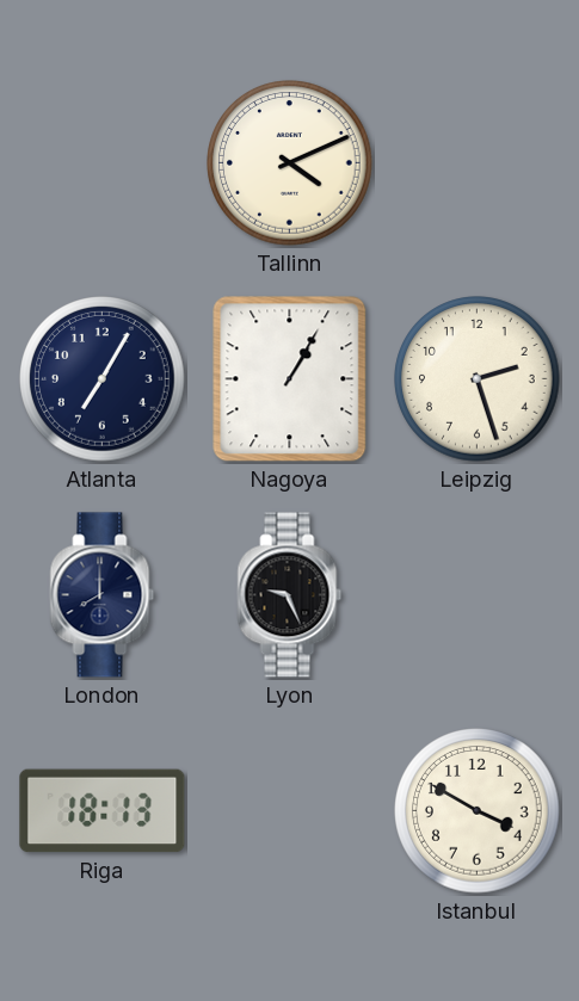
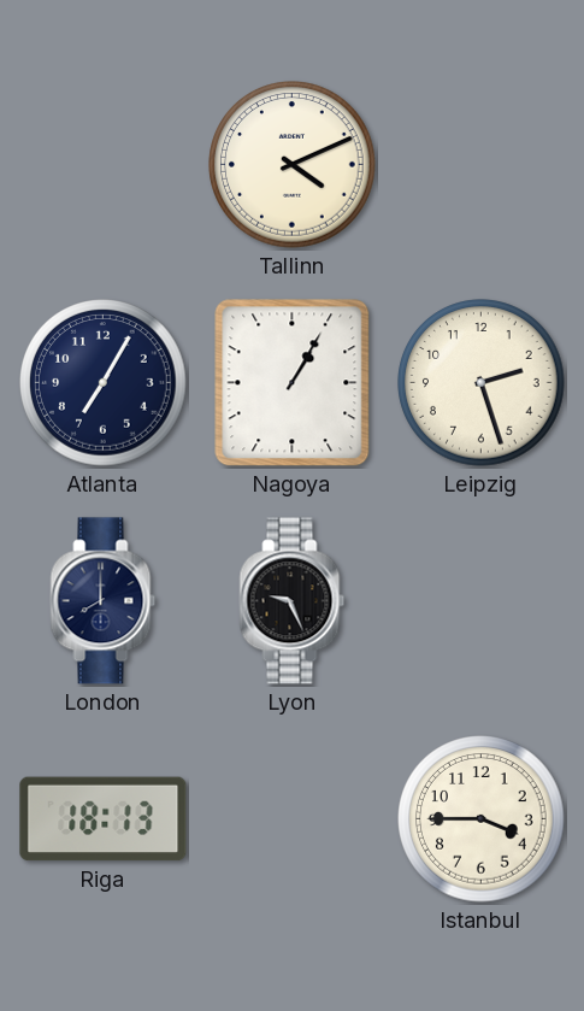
Istanbul: 3:50 -> 3:45 (482, 819)
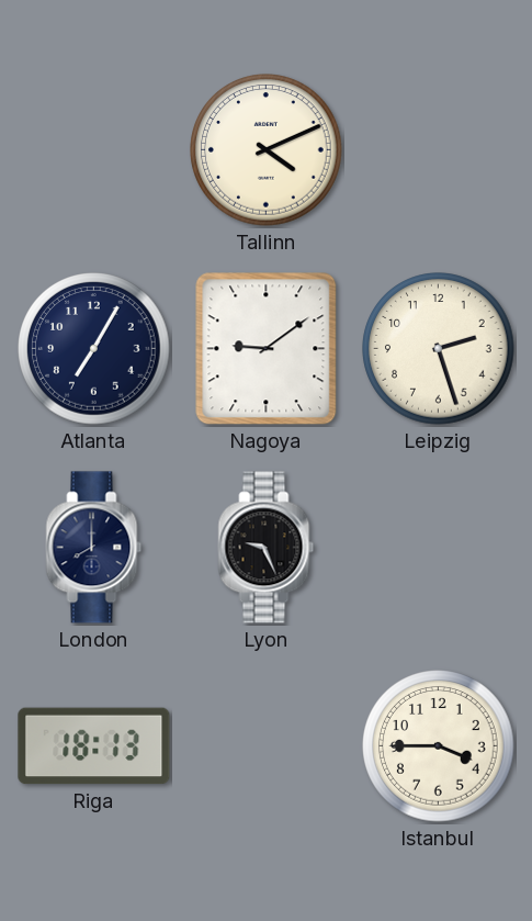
Nagoya: 1:05 -> 9:09 (267, 349)
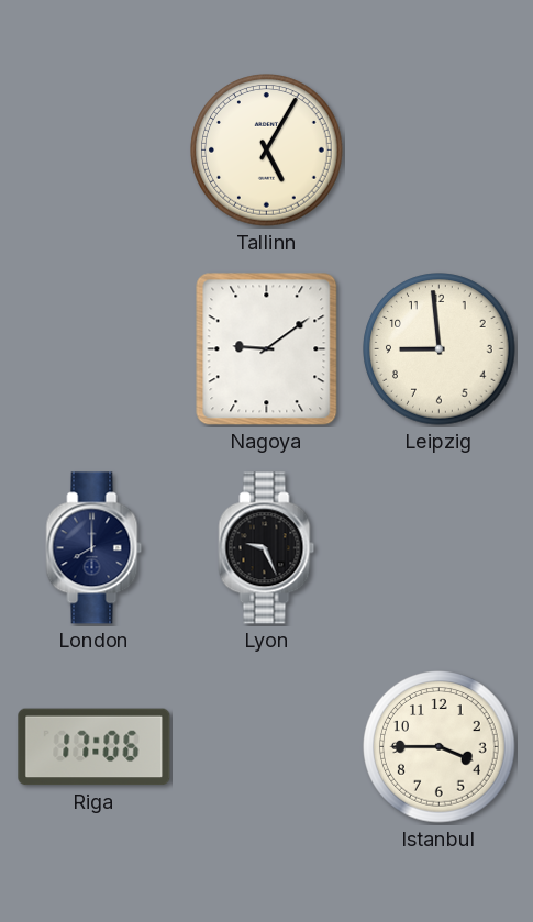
Tallinn: 4:11 -> 5:05 (267, 151)
Atlanta: 7:05 -> none (94, 349)
Leipzig: 2:27 -> 8:59 (440, 349)
Riga: 18:13 -> 17:06 (95, 747)
